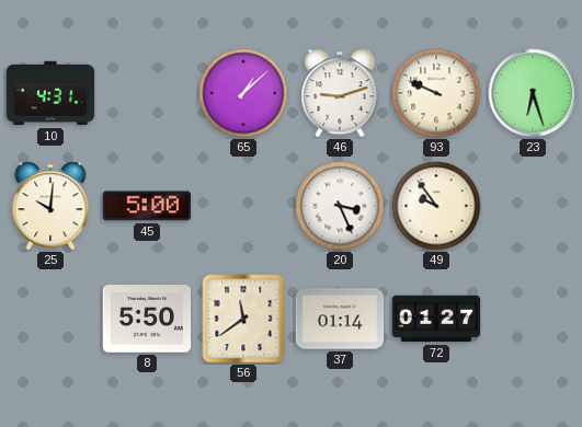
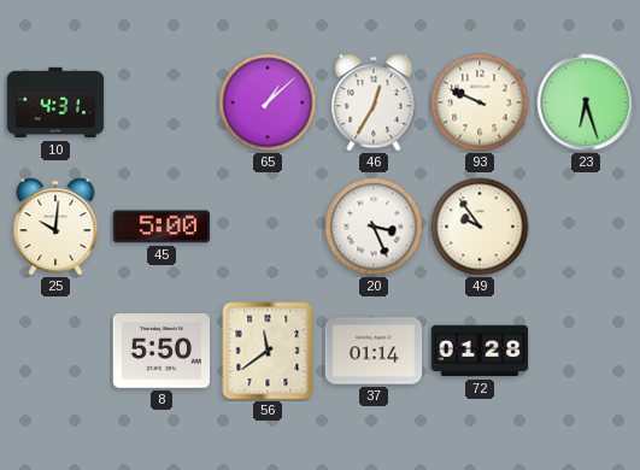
46: 9:12 -> 12:35 (374, 102)
72: 01:27 -> 01:28 (480, 351)
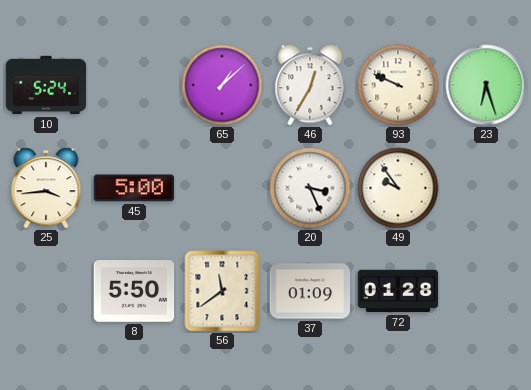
10: 4:31 -> 5:24 (46, 85)
25: 10:01 -> 3:44 (46, 188)
37: 01:14 -> 01:09 (310, 291)
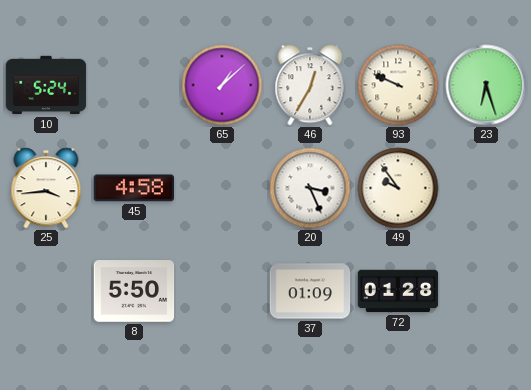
45: 5:00 -> 4:58 (133, 188)
56: 11:39 -> none (222, 291)
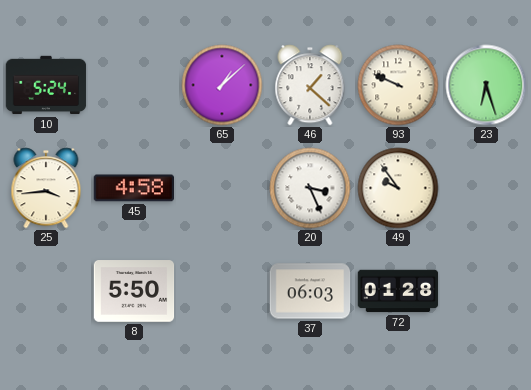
46: 12:35 -> 1:22 (310, 85)
37: 01:09 -> 06:03 (310, 291)
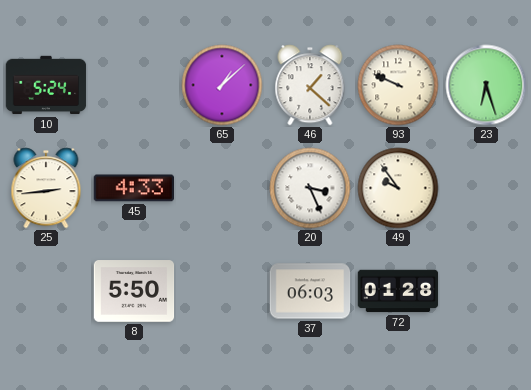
25: 3:44 -> 2:44 (46, 188)
45: 4:58 -> 4:33 (133, 188)
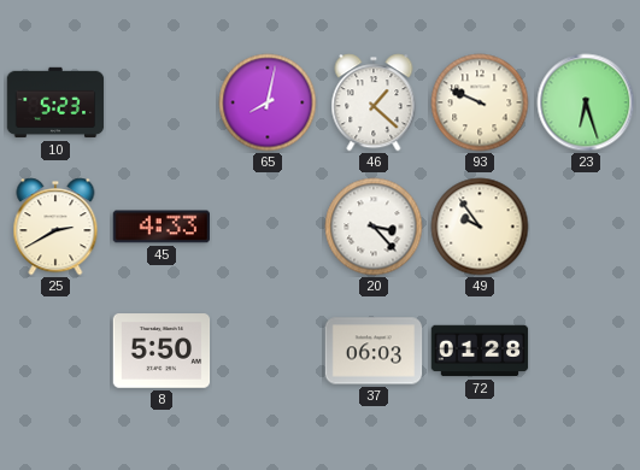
10: 5:24 -> 5:23 (55, 102)
65: 1:08 -> 8:02 (268, 102)
25: 2:44 -> 2:40 (55, 227)
20: 3:26 -> 3:23 (374, 227)
